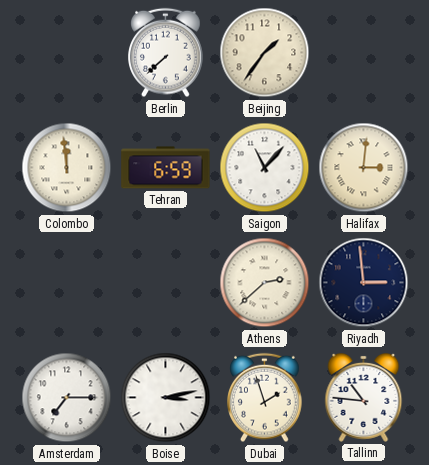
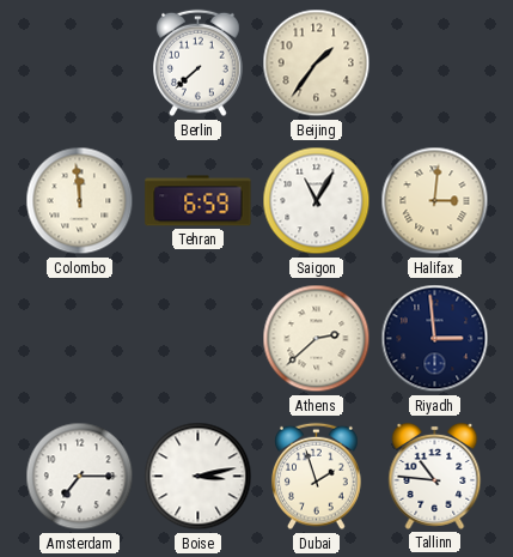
Saigon: 11:07 -> 11:05 (317, 201)
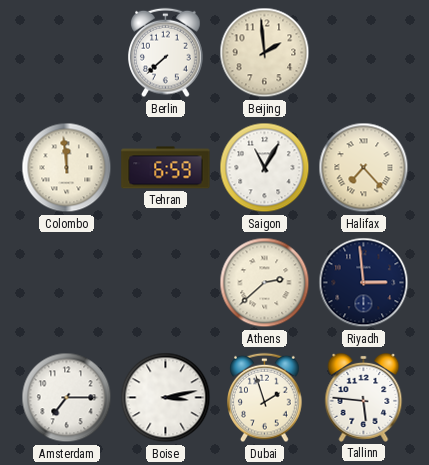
Beijing: 1:36 -> 1:59 (265, 53)
Halifax: 3:01 -> 7:23 (364, 168)
Tallinn: 10:46 -> 5:46 (364, 397)
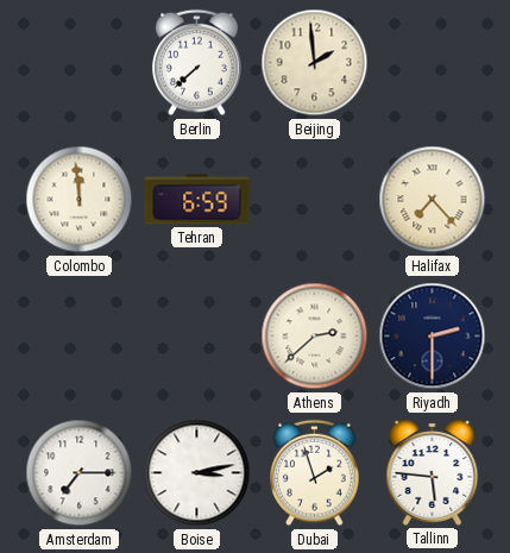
Saigon: 11:05 -> none (265, 168)
Riyadh: 2:59 -> 2:30 (433, 337)
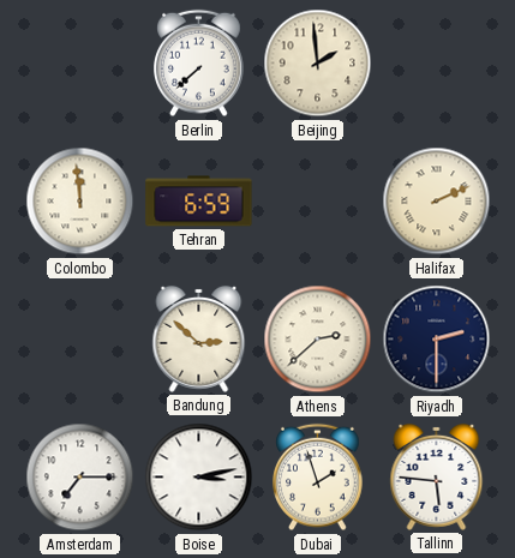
Halifax: 7:23 -> 2:11 (437, 202)
Bandung: none -> 2:52 (199, 338)
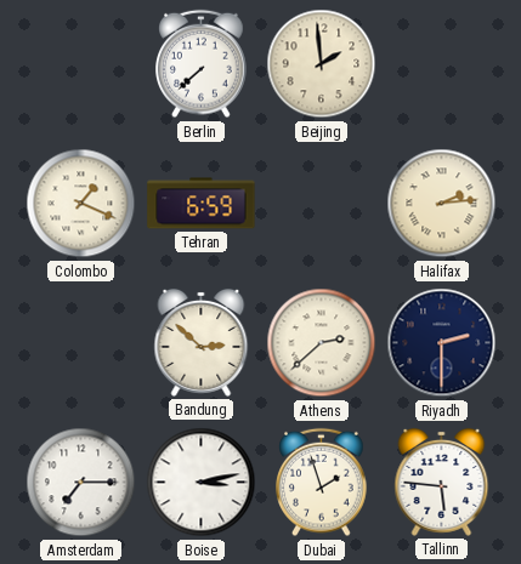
Colombo: 11:59 -> 1:19 (81, 204)
Halifax: 2:11 -> 2:14 (442, 204)
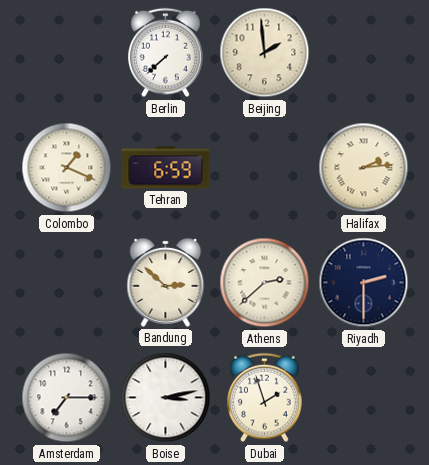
Tallinn: 5:46 -> none (442, 482)
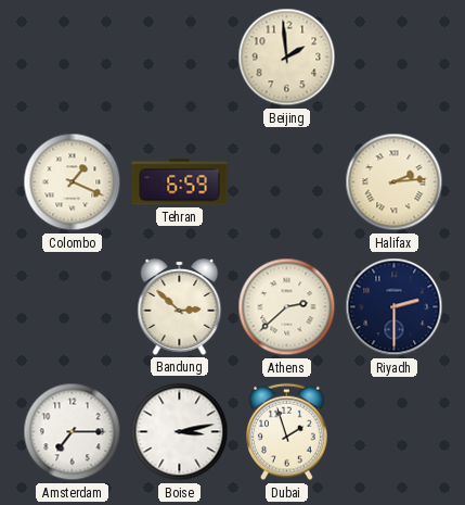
Berlin: 7:38 -> none (166, 53)
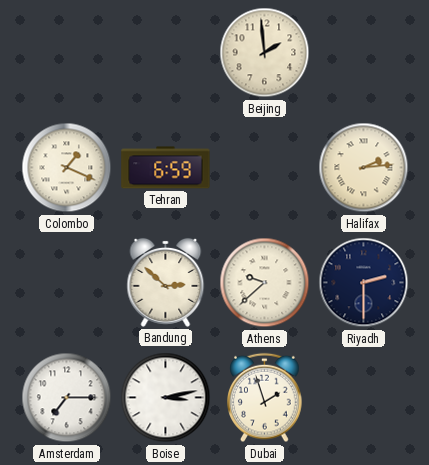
Athens: 2:38 -> 9:38 (265, 283)
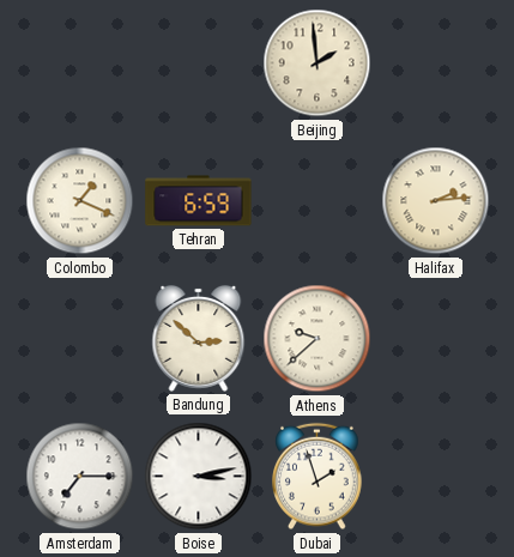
Riyadh: 2:30 -> none (364, 283)
